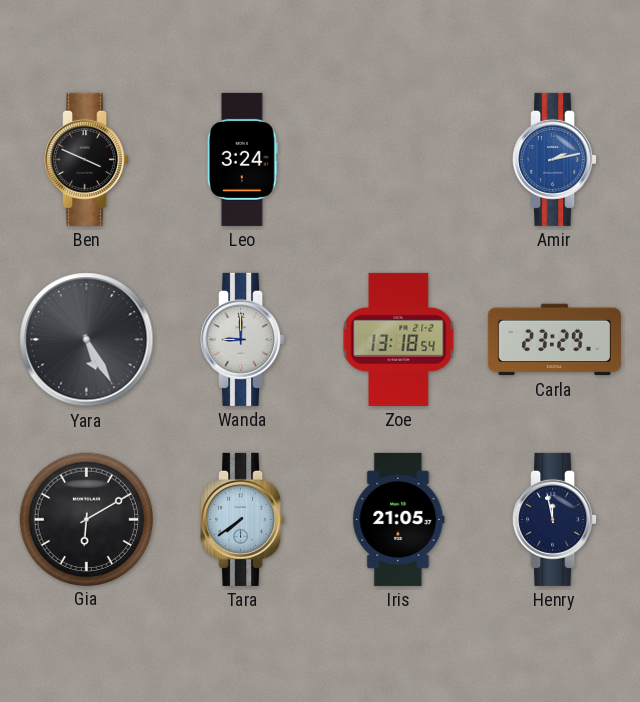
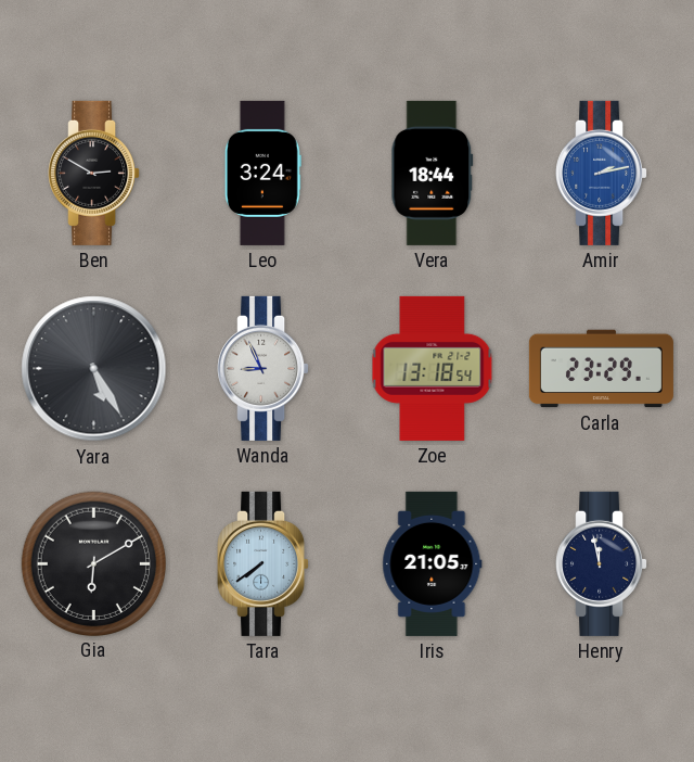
Ben: 3:49 -> 2:50 (94, 173)
Vera: none -> 18:44 (433, 173)
Wanda: 9:00 -> 8:56 (264, 368)
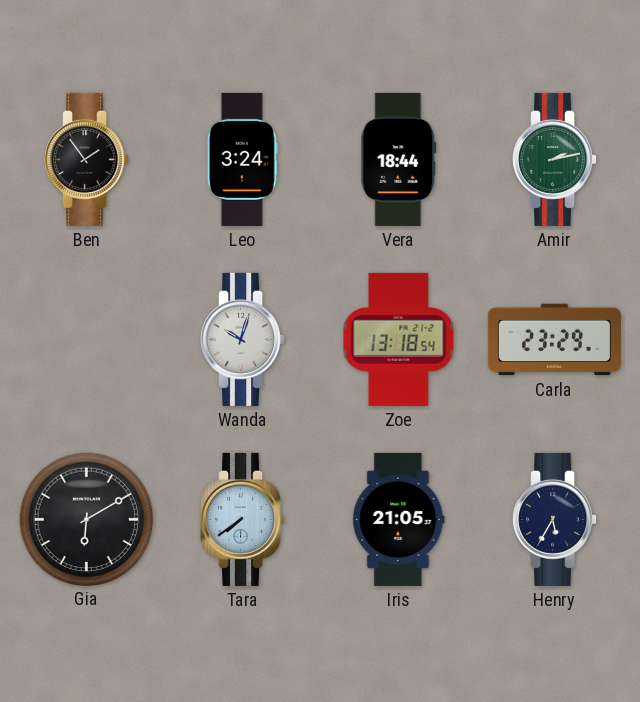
Ben: 2:50 -> 1:54 (87, 159)
Amir dial: blue -> green (555, 159)
Yara: 5:25 -> none (94, 369)
Wanda: 8:56 -> 10:03 (243, 339)
Henry: 11:58 -> 5:35 (555, 519)
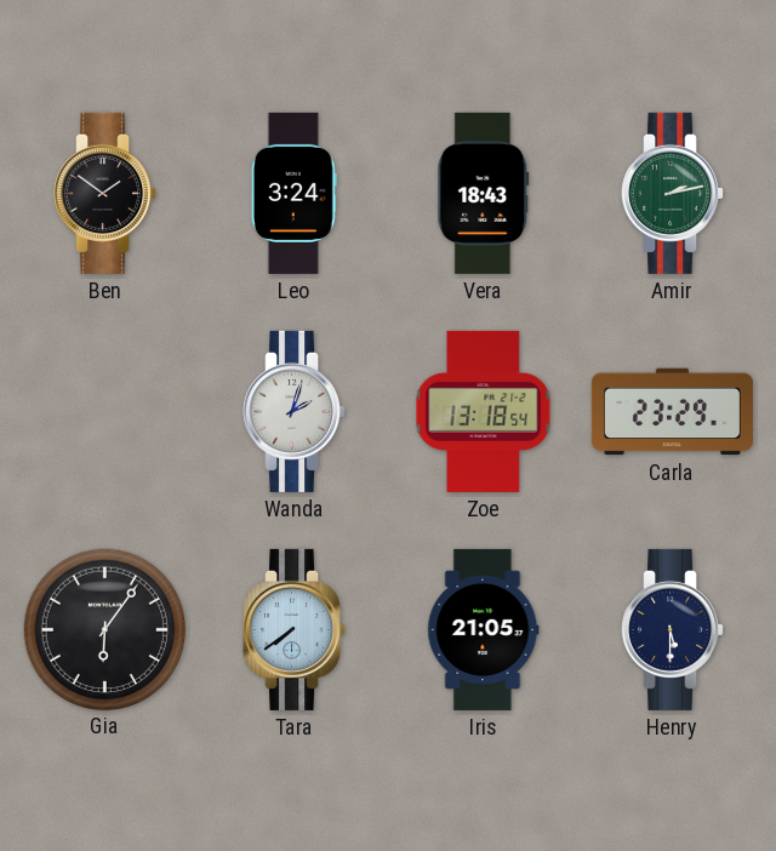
Ben: 1:54 -> 1:51 (105, 193)
Vera: 18:44 -> 18:43 (484, 193)
Wanda: 10:03 -> 2:03 (295, 411)
Gia: 6:10 -> 6:06 (104, 629)
Henry: 5:35 -> 5:30 (673, 629)
